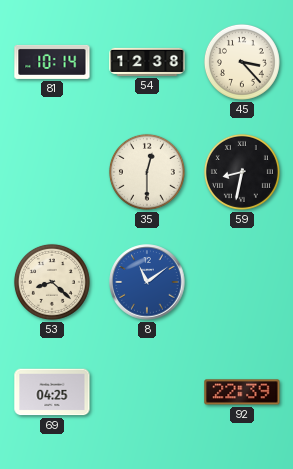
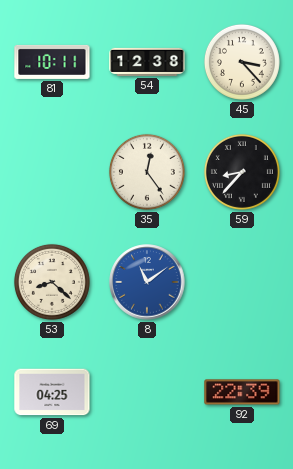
81: 10:14 -> 10:11 (52, 62)
35: 12:30 -> 12:24 (147, 172)
59: 8:32 -> 8:37 (242, 172)
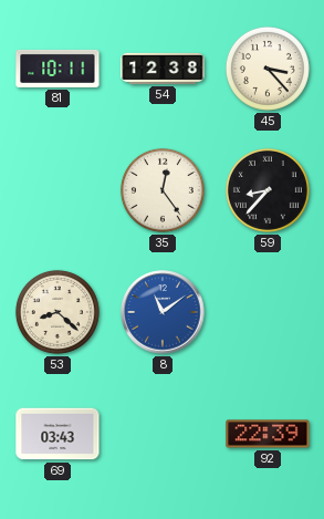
69: 04:25 -> 03:43 (58, 434)
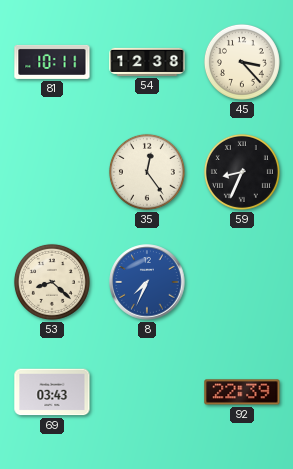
59: 8:37 -> 8:34 (242, 172)
8: 11:09 -> 7:34 (147, 282)
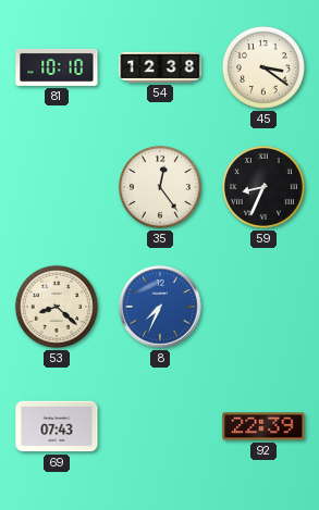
81: 10:11 -> 10:10 (57, 67)
45: 3:23 -> 3:21 (263, 67)
69: 03:43 -> 07:43 (57, 426)
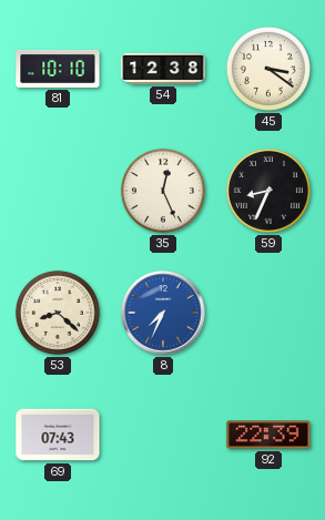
35: 12:24 -> 12:26 (163, 191)
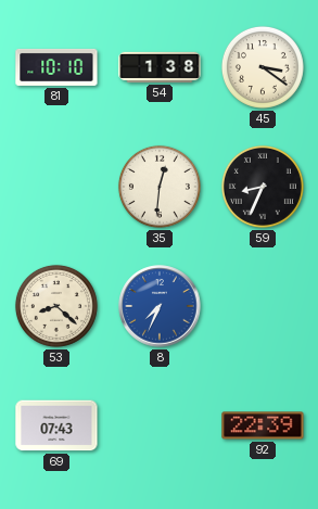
54: 12:38 -> 1:38 (160, 67)
35: 12:26 -> 12:31 (160, 187)
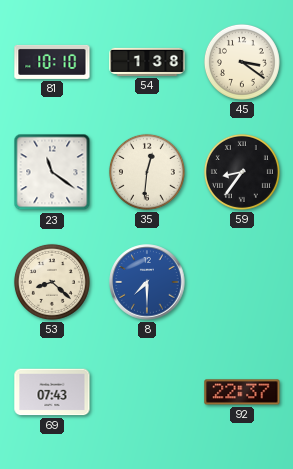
23: none -> 11:21 (52, 172)
59: 8:34 -> 8:36 (242, 172)
8: 7:34 -> 7:30 (147, 282)
92: 22:39 -> 22:37 (242, 392)
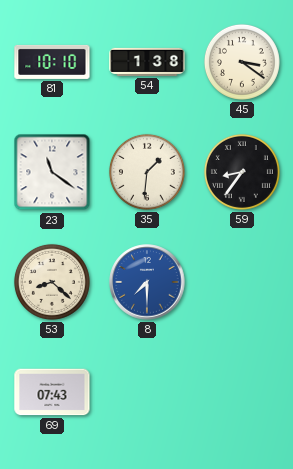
35: 12:31 -> 1:31 (147, 172)
92: 22:37 -> none (242, 392)
